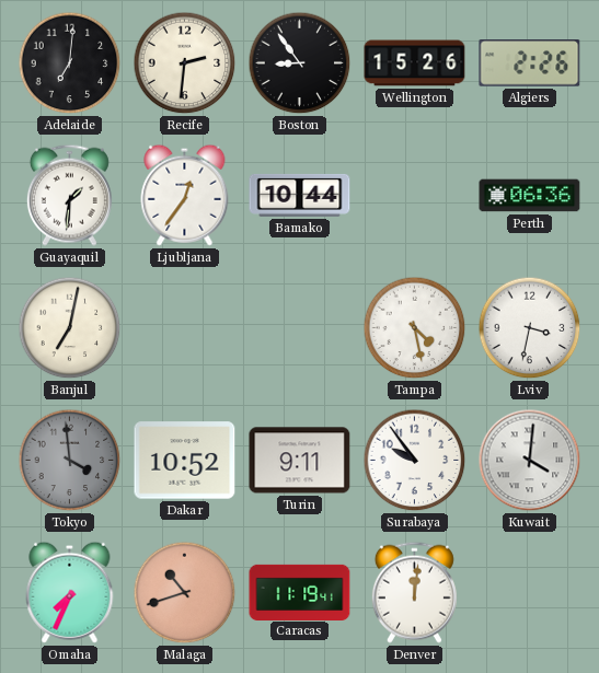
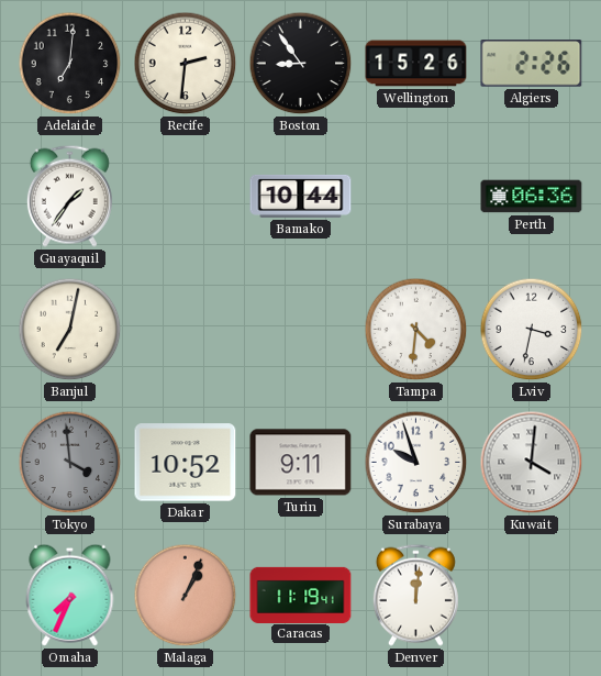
Guayaquil: 1:31 -> 1:36 (69, 196)
Ljubljana: 12:36 -> none (185, 195)
Tampa: 4:28 -> 4:31 (416, 330)
Surabaya: 9:54 -> 9:57 (416, 463)
Malaga: 10:42 -> 1:04 (186, 596)
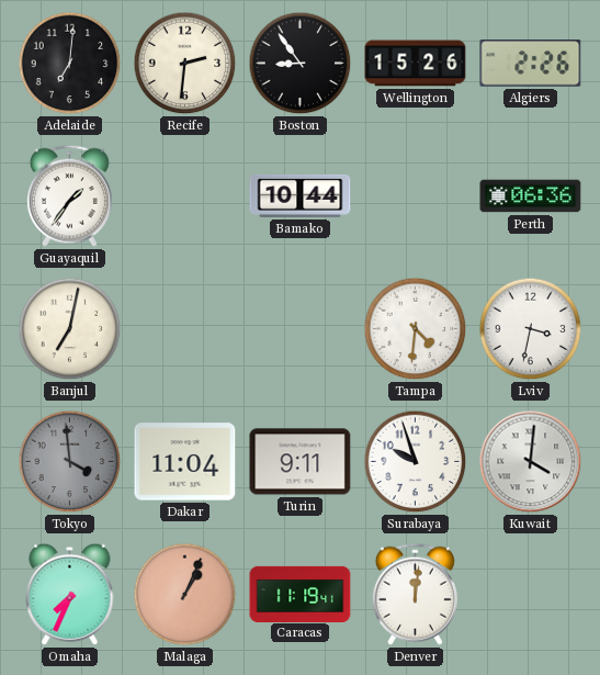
Dakar: 10:52 -> 11:04 (185, 462)
